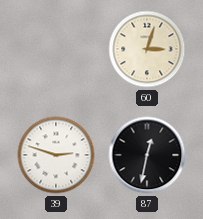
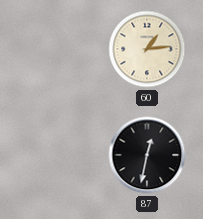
60: 3:03 -> 1:14 (147, 49)
39: 2:48 -> none (56, 155)
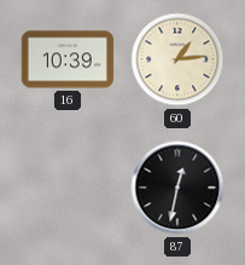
16: none -> 10:39 (68, 59)
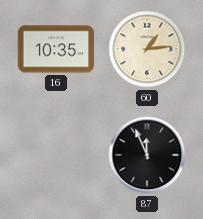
16: 10:39 -> 10:35 (56, 49)
87: 12:32 -> 11:56 (147, 155)
